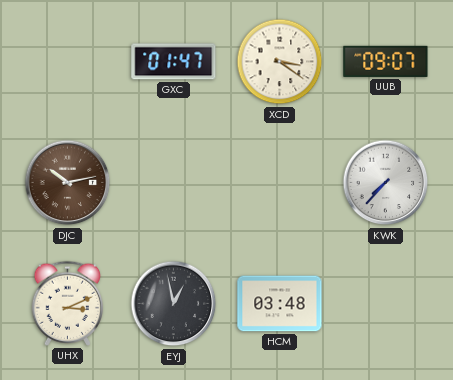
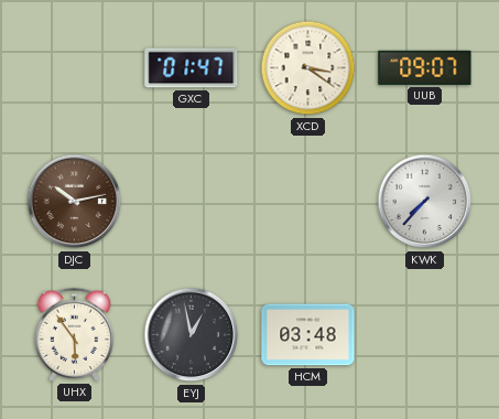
UHX: 3:11 -> 5:54 (74, 334)
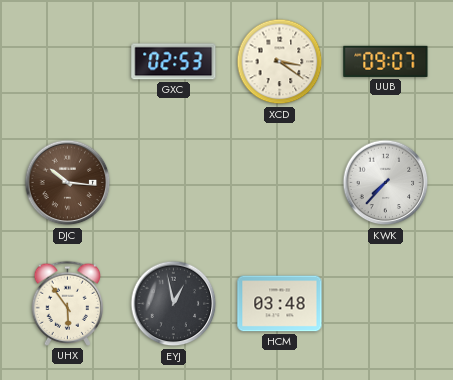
GXC: 01:47 -> 02:53 (174, 62)
DJC: 10:13 -> 10:16 (68, 183)
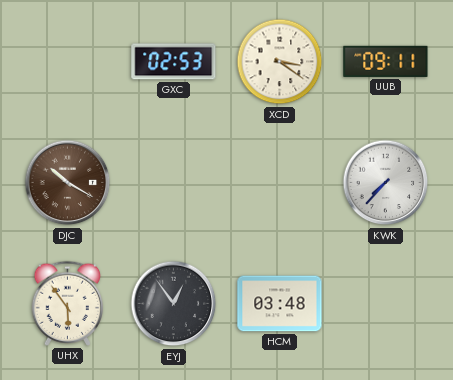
UUB: 09:07 -> 09:11 (386, 61)
DJC: 10:16 -> 10:20 (68, 183)
EYJ: 12:58 -> 12:54 (174, 304)
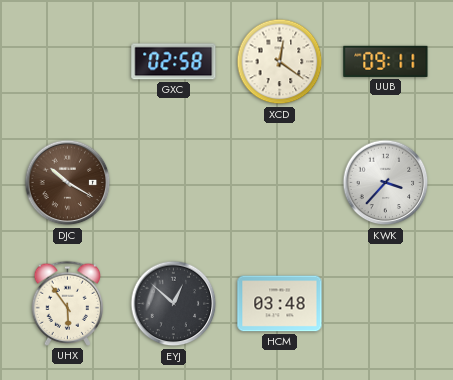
GXC: 02:53 -> 02:58 (174, 62)
XCD: 3:21 -> 12:21 (280, 62)
KWK: 7:37 -> 3:37 (386, 183)
EYJ: 12:54 -> 12:52 (174, 304)
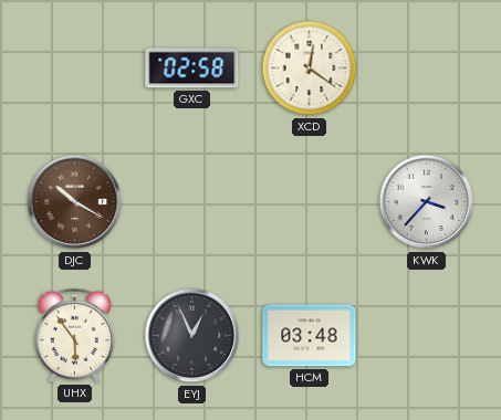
UUB: 09:11 -> none (386, 61)
EYJ: 12:52 -> 12:56 (192, 336)
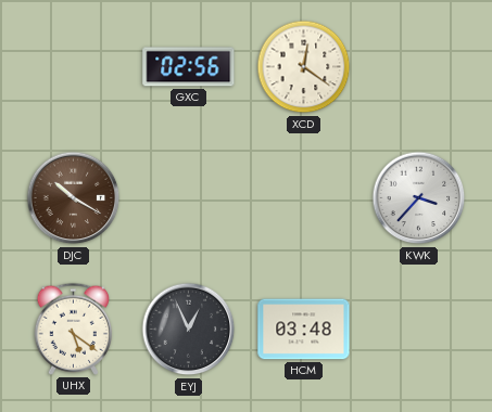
GXC: 02:58 -> 02:56 (189, 67)
UHX: 5:54 -> 5:21 (73, 329)
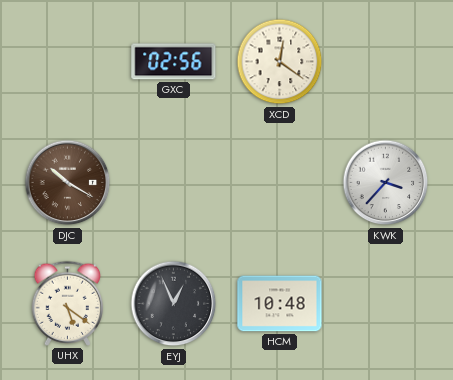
HCM: 03:48 -> 10:48 (280, 304)
